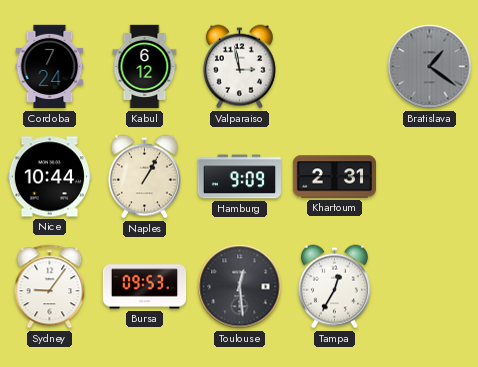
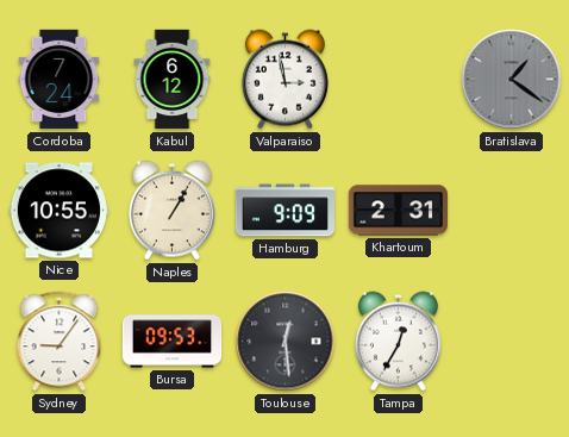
Nice: 10:44 -> 10:55 (58, 211)
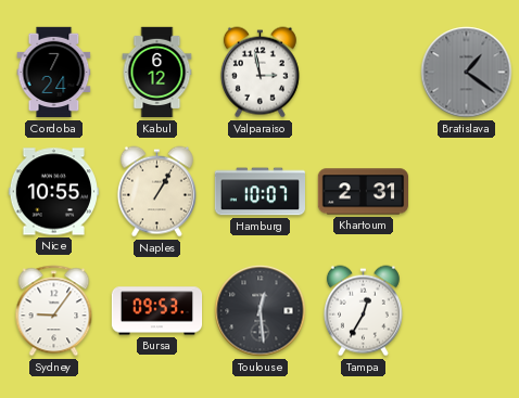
Hamburg: 9:09 -> 10:07 (259, 192)
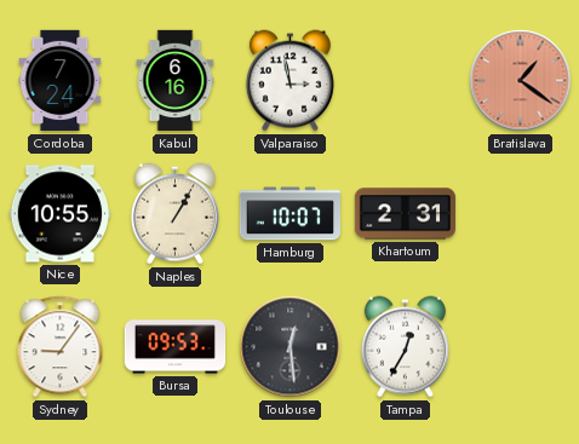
Kabul: 6:12 -> 6:16 (176, 81)
Bratislava dial: grey -> salmon (521, 81)
